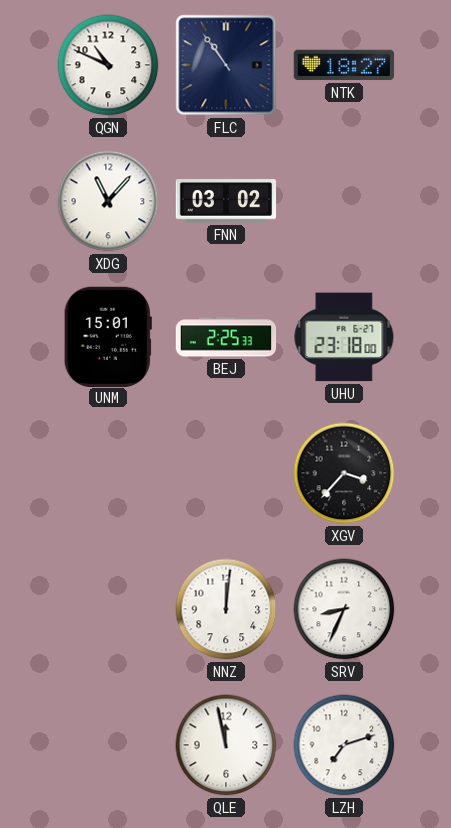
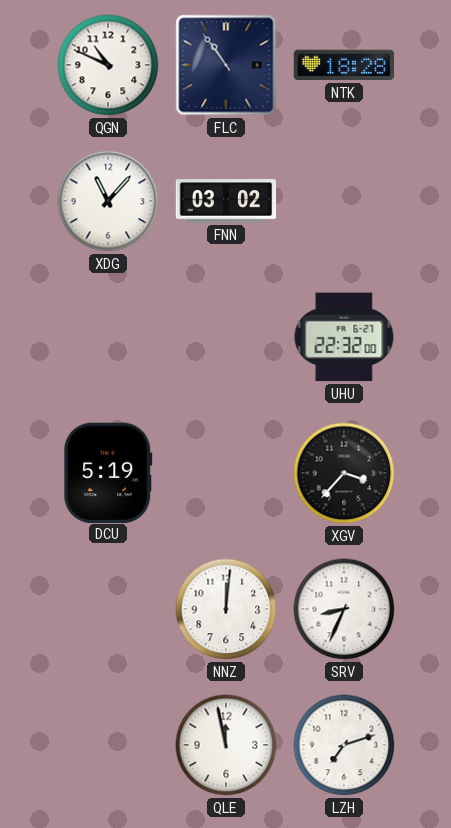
NTK: 18:27 -> 18:28 (344, 65)
UNM: 15:01 -> none (108, 336)
BEJ: 2:25 -> none (226, 337)
UHU: 23:18 -> 22:32 (344, 337)
DCU: none -> 5:19 (108, 472)
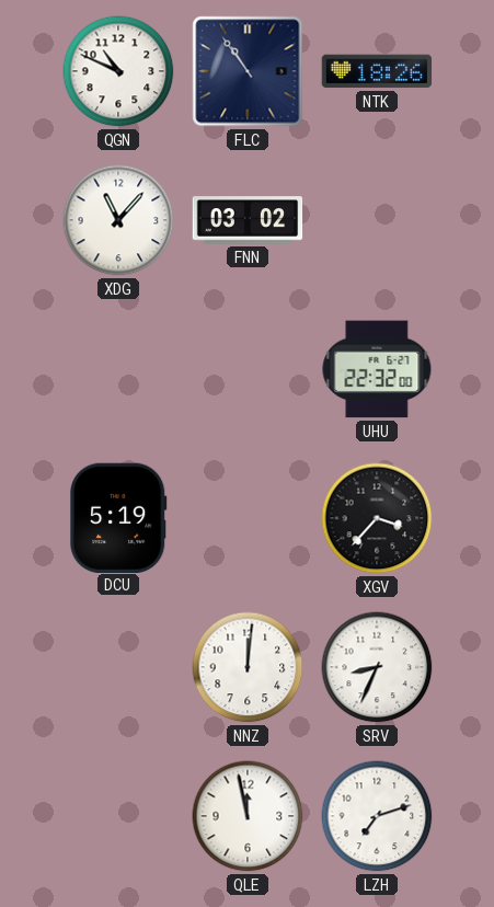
NTK: 18:28 -> 18:26 (377, 71)
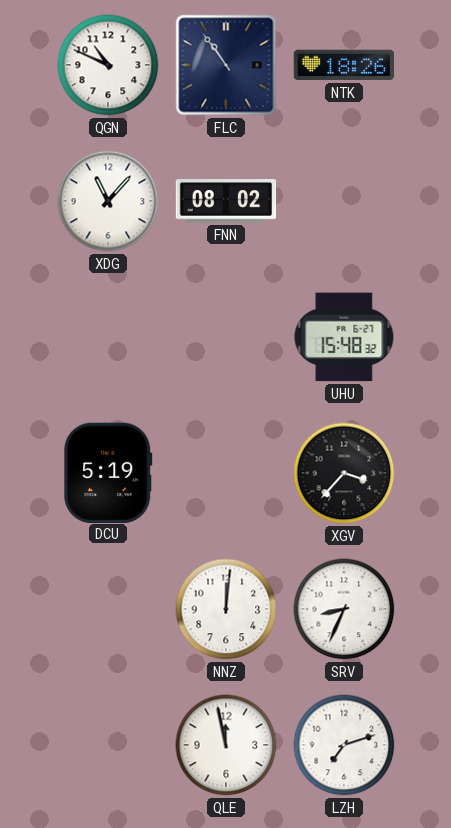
FNN: 03:02 -> 08:02 (226, 201)
UHU: 22:32 -> 15:48 (344, 337)
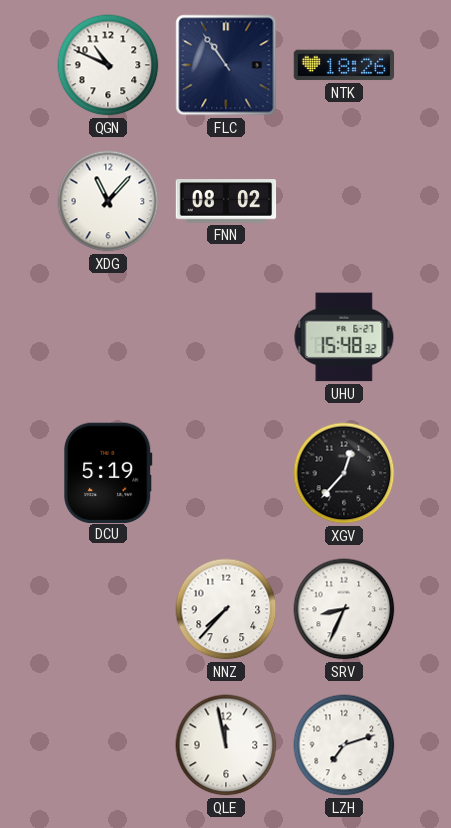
XGV: 3:37 -> 12:37 (344, 473)
NNZ: 12:01 -> 7:37 (226, 609)
